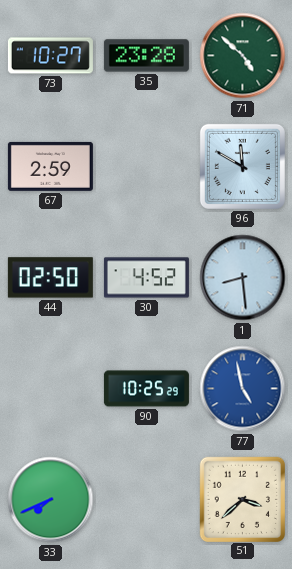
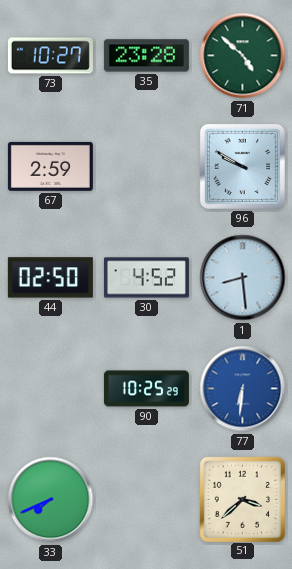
96: 11:50 -> 9:50 (242, 166)
77: 4:58 -> 6:31 (243, 389)
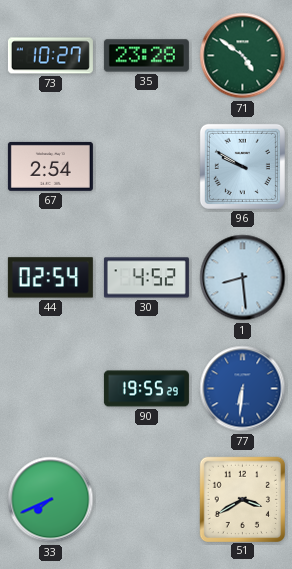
71: 4:52 -> 4:51 (243, 56)
67: 2:59 -> 2:54 (50, 166)
44: 02:50 -> 02:54 (50, 278)
90: 10:25 -> 19:55 (146, 389)
51: 3:38 -> 3:40 (242, 499)
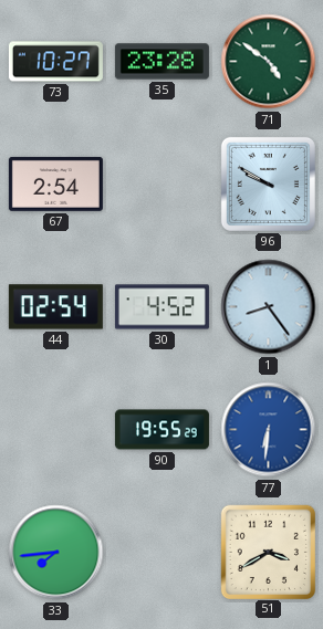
1: 8:29 -> 8:24 (269, 307)
33: 7:41 -> 7:44 (56, 553)
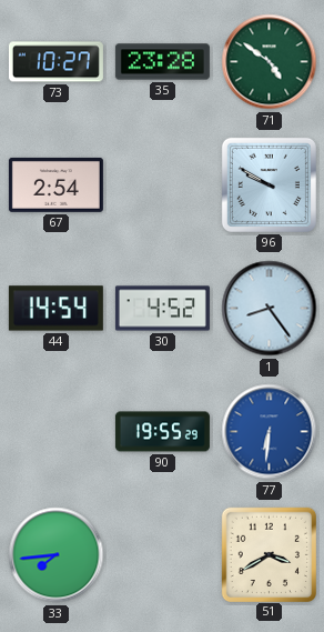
44: 02:54 -> 14:54 (55, 309)
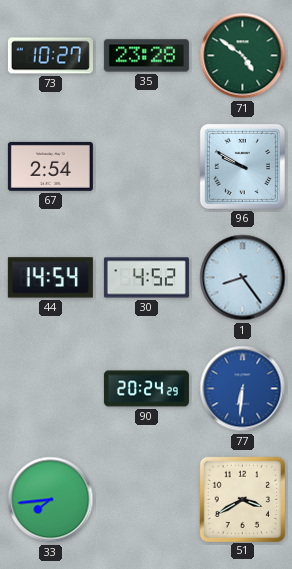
90: 19:55 -> 20:24 (146, 389)
